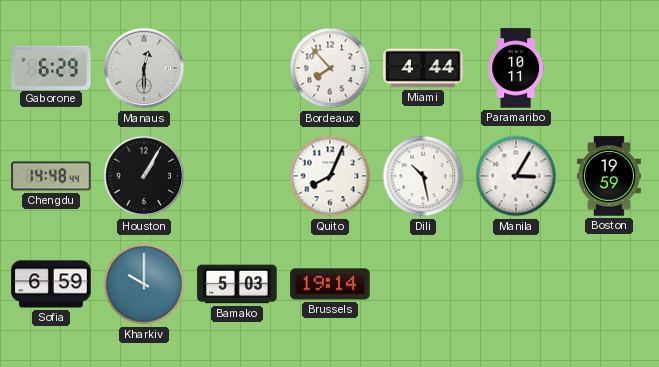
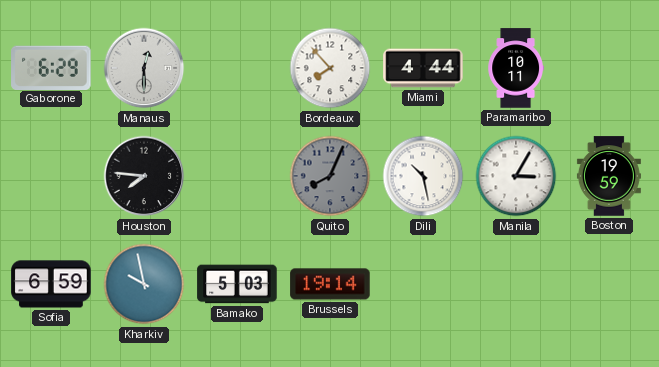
Chengdu: 14:48 -> none (51, 176)
Houston: 1:05 -> 7:46 (144, 176)
Quito dial: white -> grey (330, 176)
Kharkiv: 10:00 -> 9:58 (144, 284)
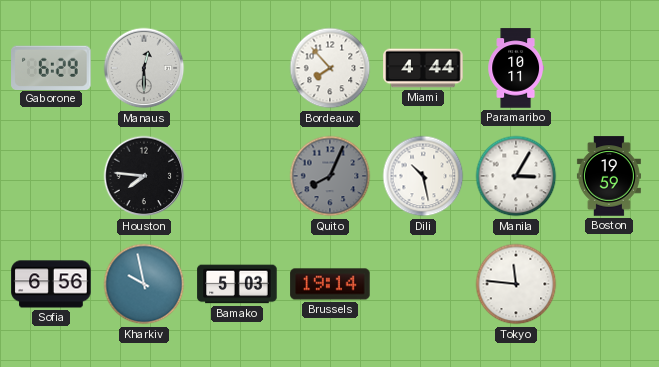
Sofia: 6:59 -> 6:56 (51, 284)
Tokyo: none -> 11:46 (516, 284)
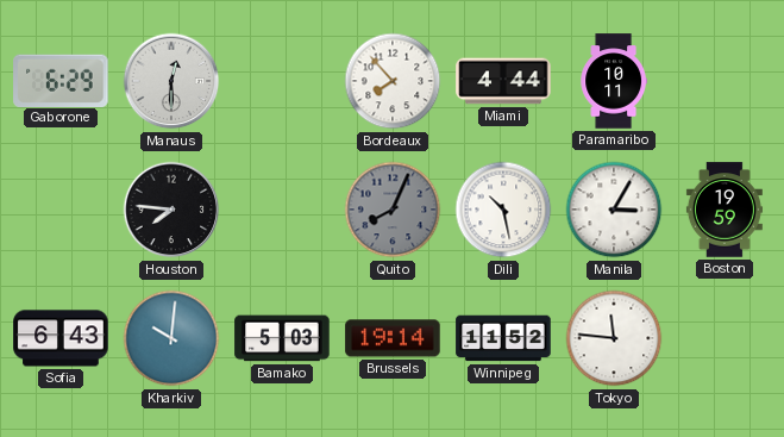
Sofia: 6:56 -> 6:43 (61, 338)
Kharkiv: 9:58 -> 10:01 (171, 338)
Winnipeg: none -> 11:52 (503, 338)
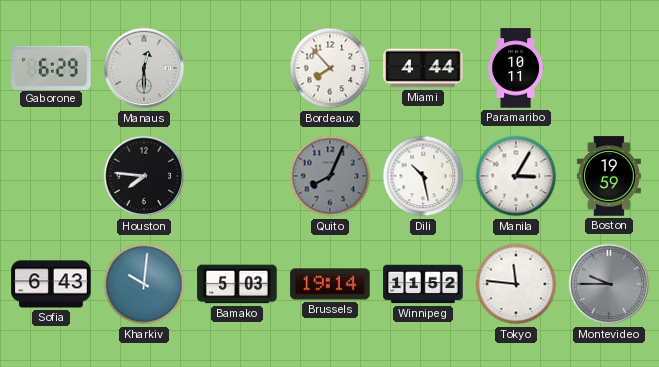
Montevideo: none -> 9:45 (609, 284)
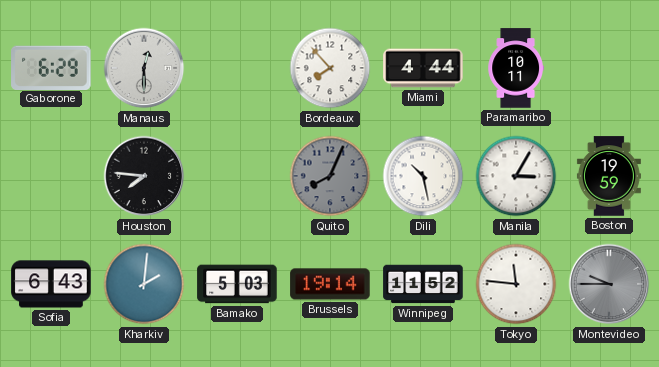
Kharkiv: 10:01 -> 2:01 (144, 284)
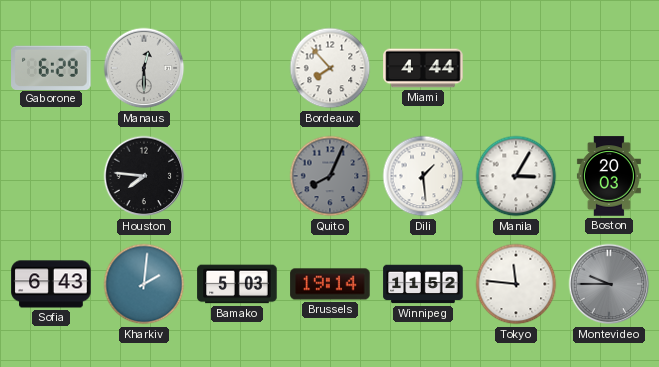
Paramaribo: 10:11 -> none (515, 68)
Dili: 10:28 -> 1:29 (423, 176)
Boston: 19:59 -> 20:03 (609, 176)
